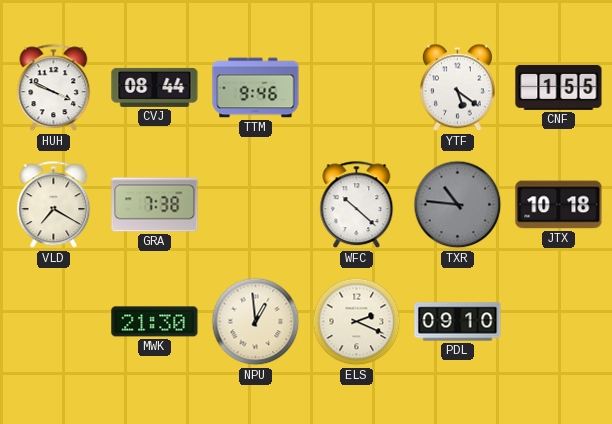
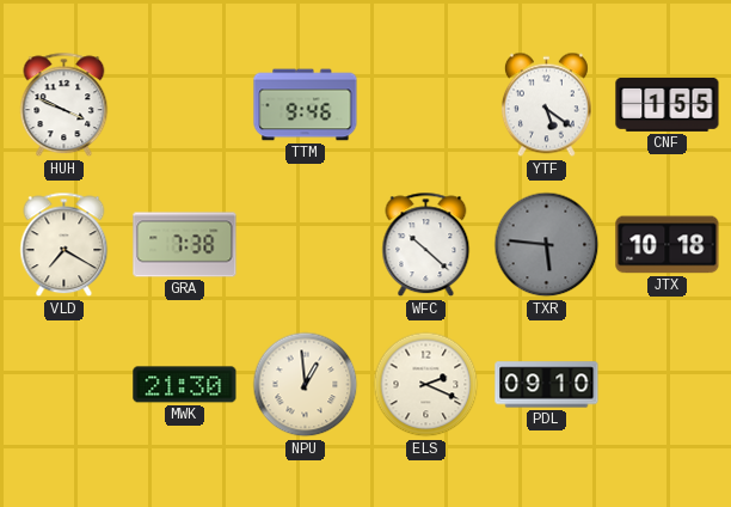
CVJ: 08:44 -> none (155, 87)
TXR: 10:46 -> 5:46 (547, 245)
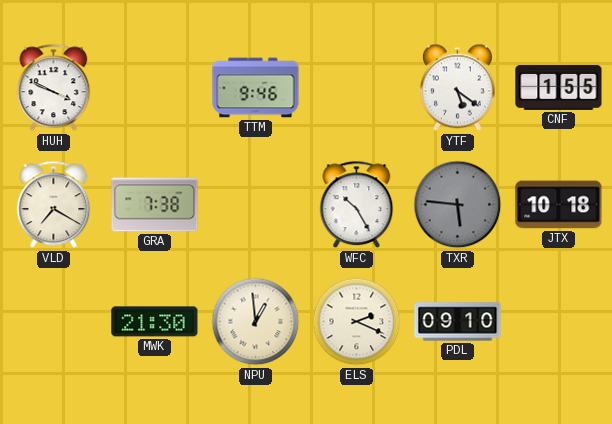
WFC: 10:22 -> 10:25 (357, 205)
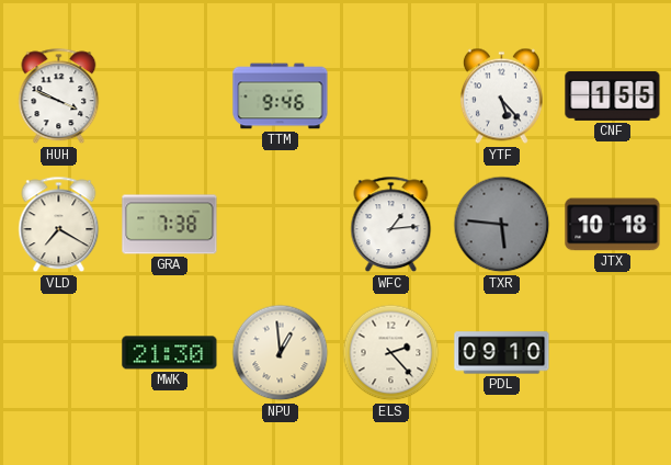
YTF: 5:21 -> 5:23 (501, 97)
WFC: 10:25 -> 1:14 (391, 225)
ELS: 2:19 -> 2:23 (391, 353)
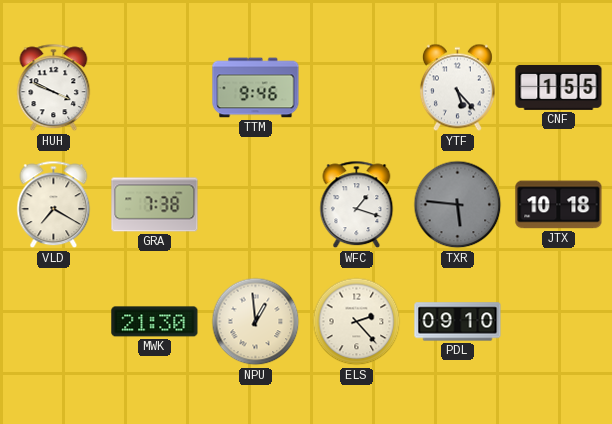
WFC: 1:14 -> 1:18 (357, 205)
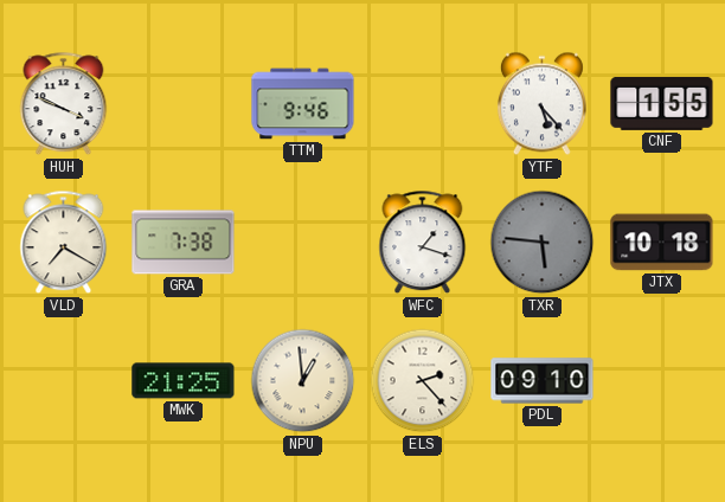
MWK: 21:30 -> 21:25 (184, 381)
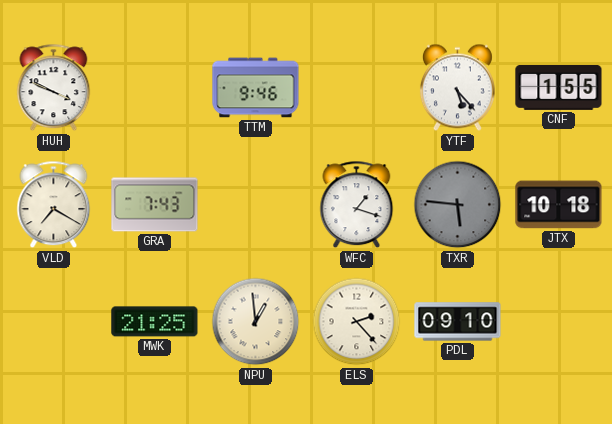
GRA: 7:38 -> 7:43 (155, 205)
